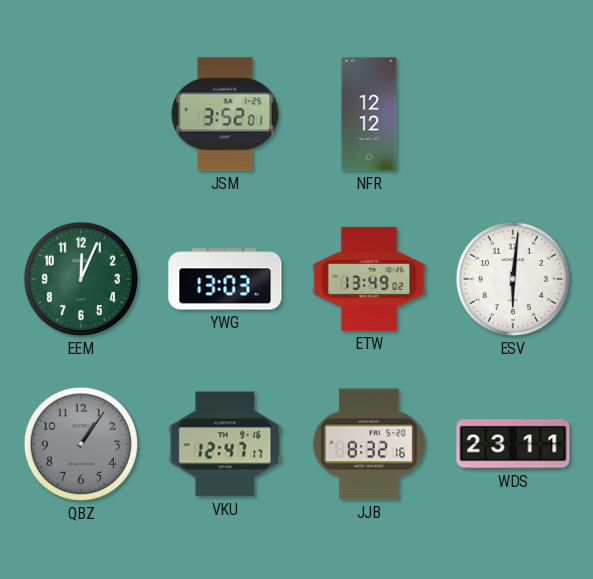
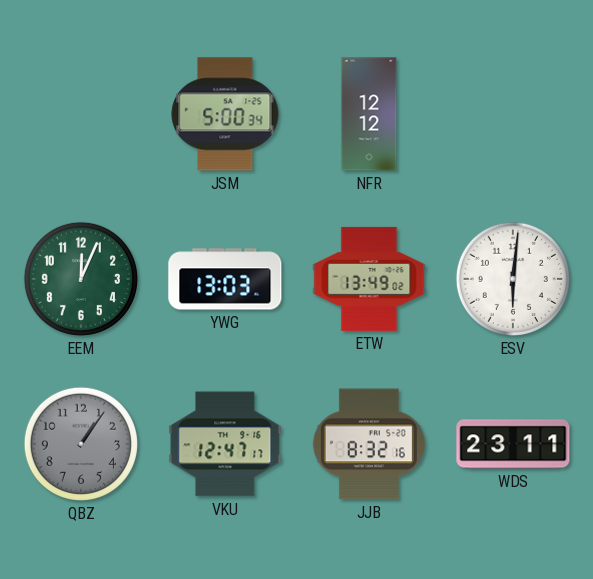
JSM: 3:52 -> 5:00 (225, 114)
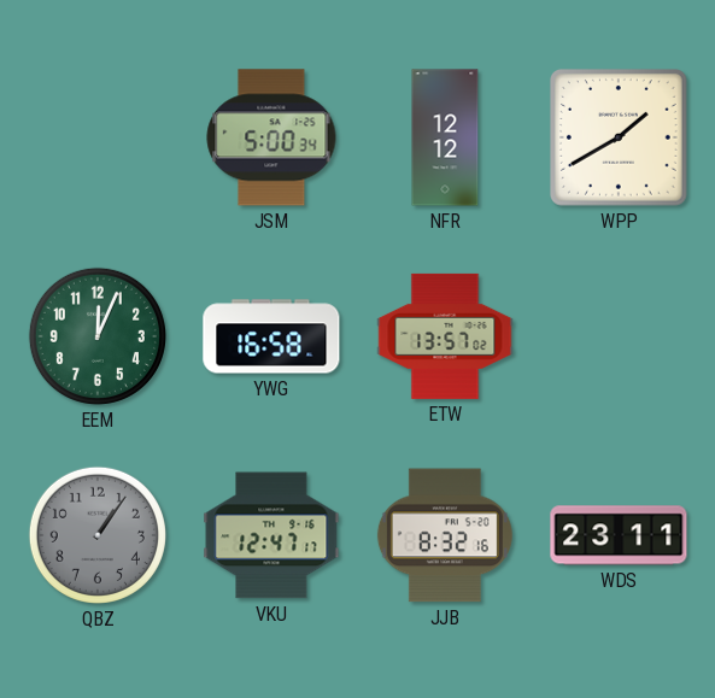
WPP: none -> 1:40 (620, 139)
YWG: 13:03 -> 16:58 (271, 336)
ETW: 13:49 -> 13:57 (445, 336)
ESV: 6:01 -> none (513, 279)
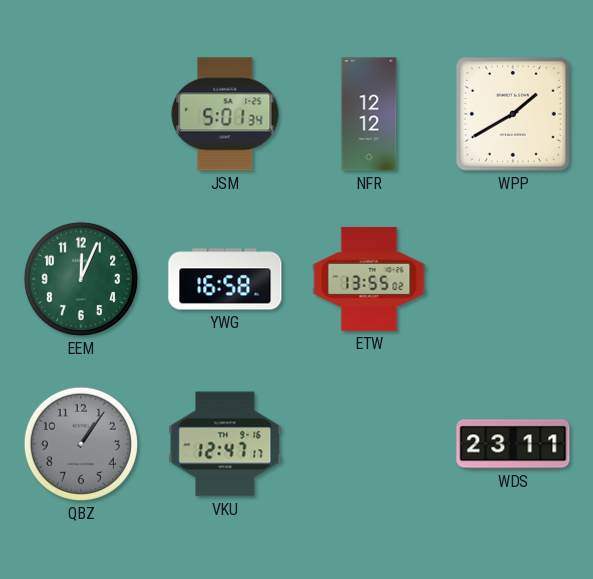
JSM: 5:00 -> 5:01 (225, 114)
ETW: 13:57 -> 13:55 (369, 279)
JJB: 8:32 -> none (445, 535)
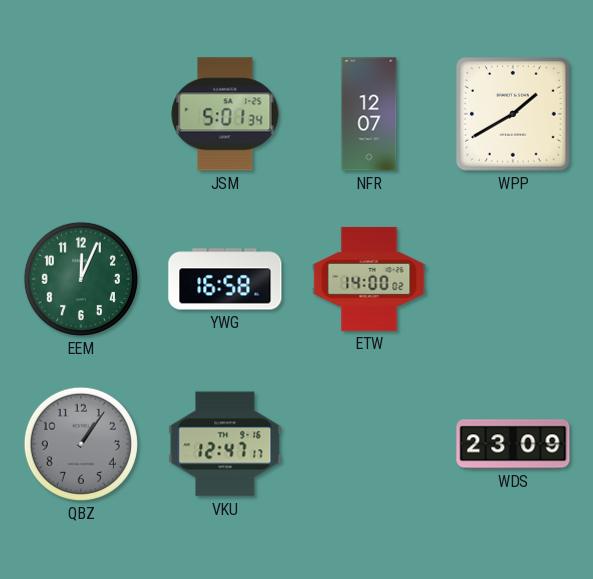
NFR: 12:12 -> 12:07 (369, 114)
ETW: 13:55 -> 14:00 (369, 279)
WDS: 23:11 -> 23:09 (513, 444)
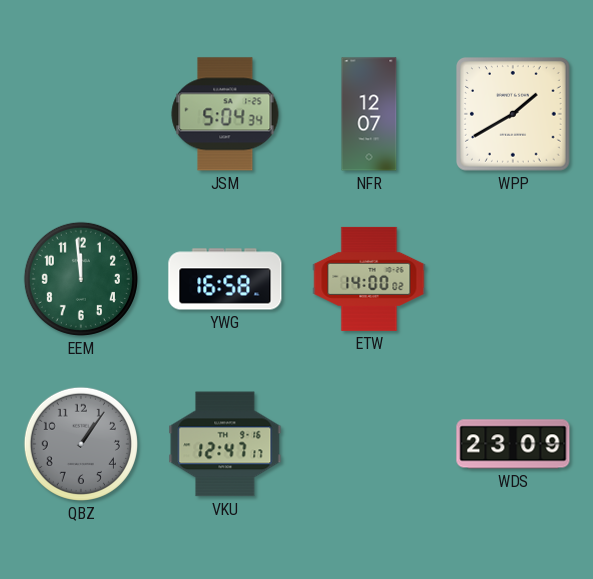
JSM: 5:01 -> 5:04 (225, 114)
EEM: 12:04 -> 11:59 (81, 279)
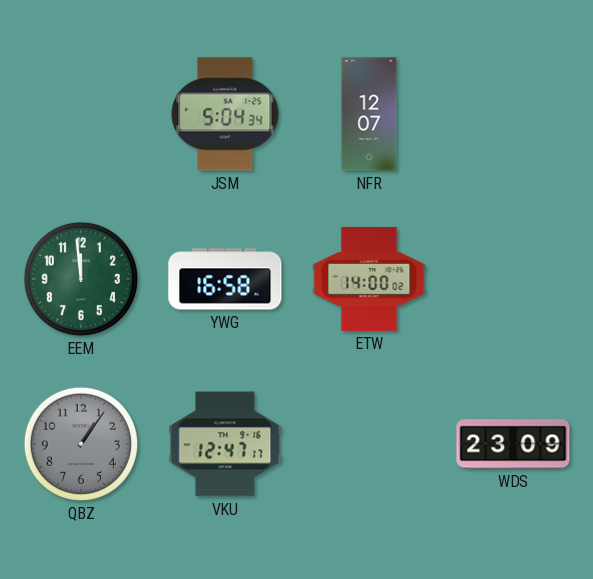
WPP: 1:40 -> none (514, 115)
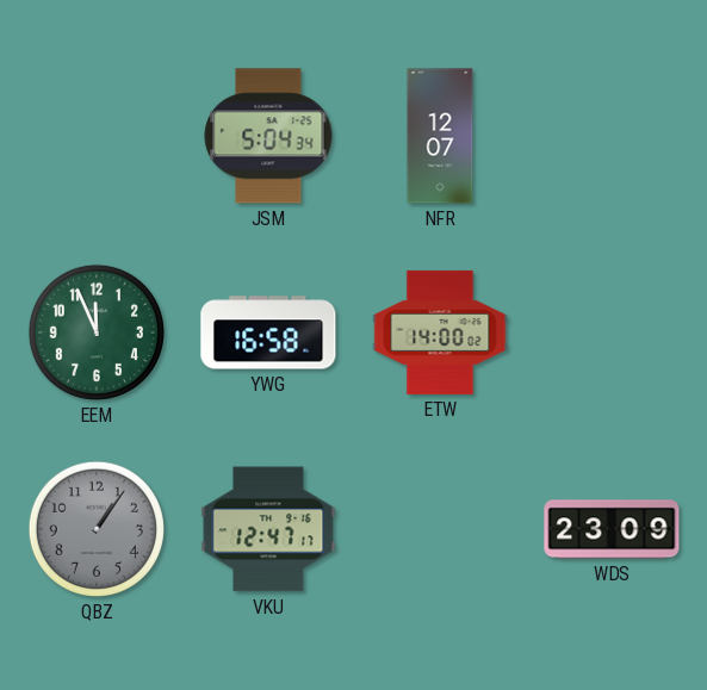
EEM: 11:59 -> 11:56 (97, 332)
